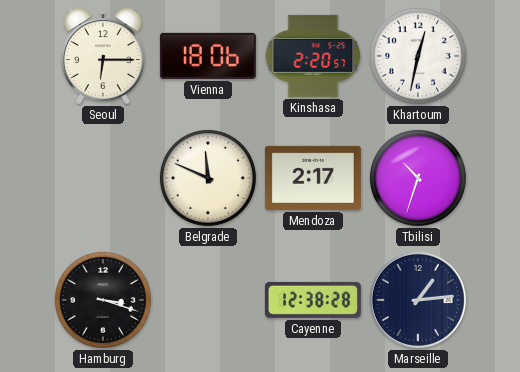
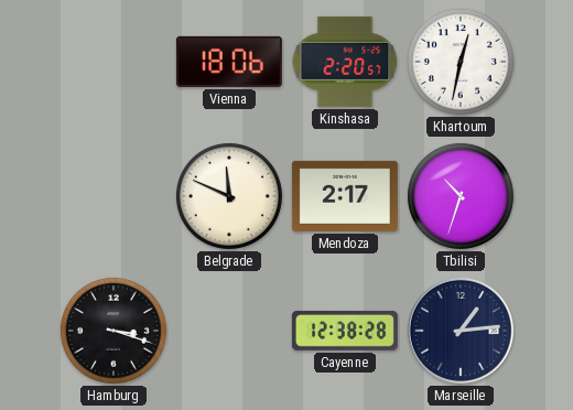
Seoul: 6:15 -> none (104, 56)
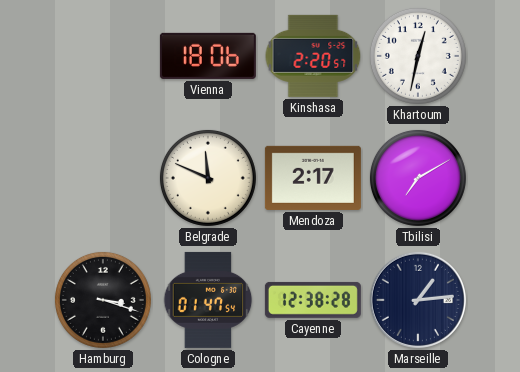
Tbilisi: 10:33 -> 7:10 (418, 178)
Cologne: none -> 01:47 (208, 300)
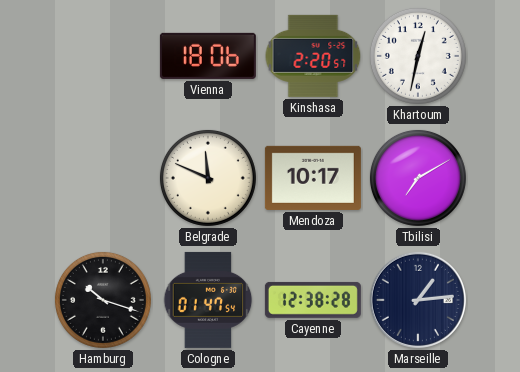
Mendoza: 2:17 -> 10:17 (313, 178)
Hamburg: 3:18 -> 10:18 (103, 300)
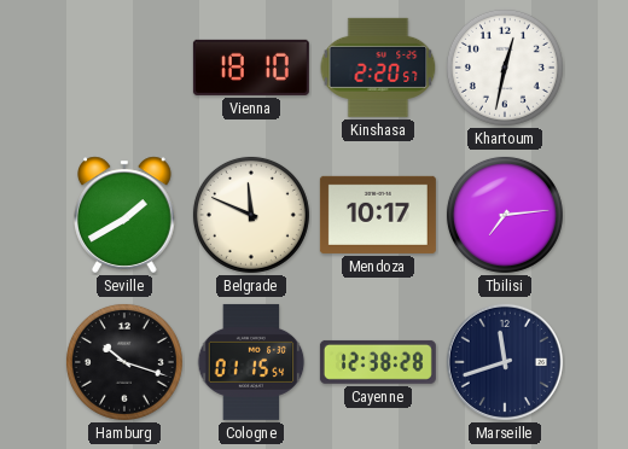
Vienna: 18:06 -> 18:10 (251, 68)
Seville: none -> 1:40 (126, 215)
Tbilisi: 7:10 -> 7:14 (505, 215)
Cologne: 01:47 -> 01:15 (251, 362)
Marseille: 1:14 -> 11:42 (505, 362)
